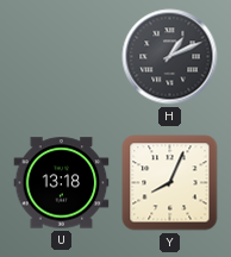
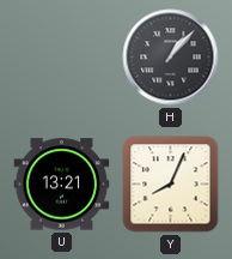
H: 1:11 -> 1:07 (171, 58)
U: 13:18 -> 13:21 (62, 185)
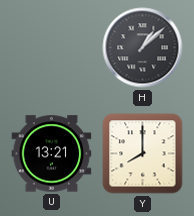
H: 1:07 -> 1:08 (143, 48)
Y: 8:04 -> 8:00 (143, 154)
